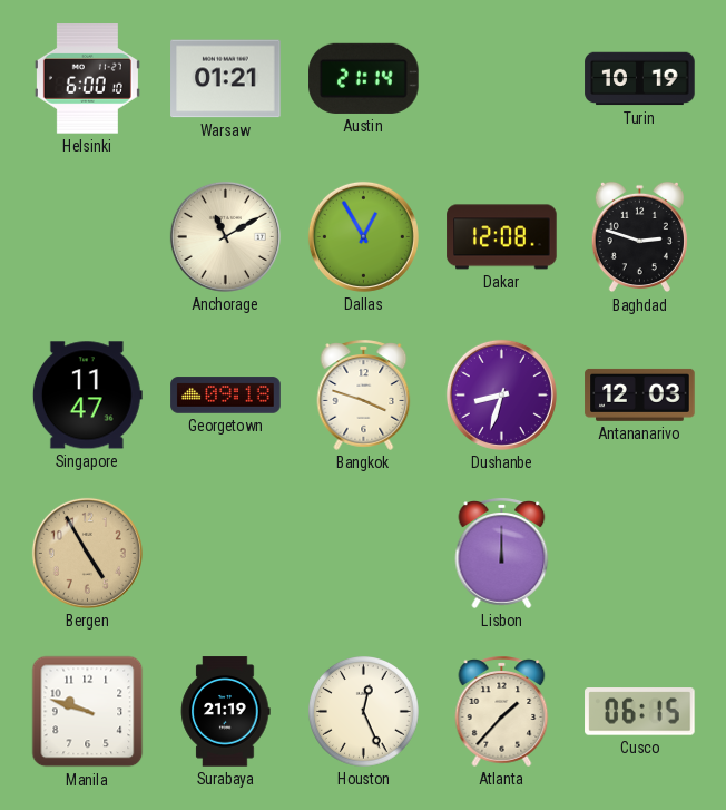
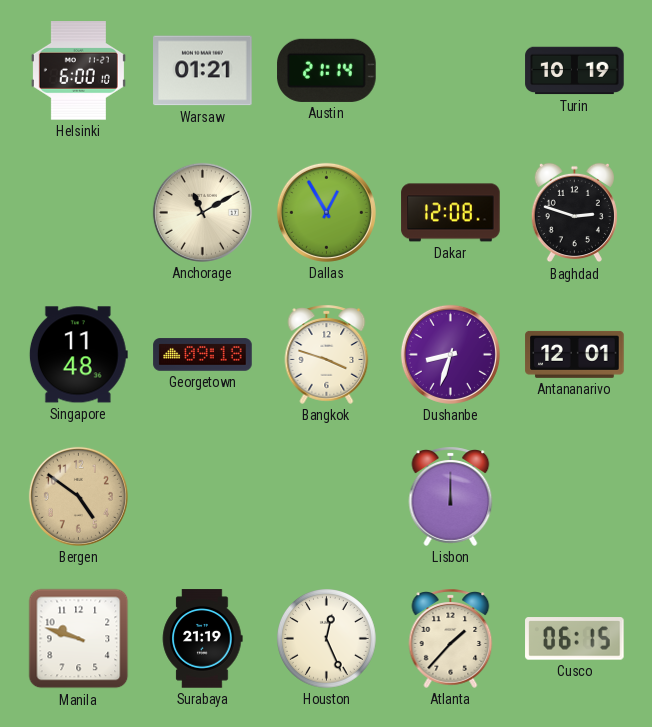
Singapore: 11:47 -> 11:48 (78, 355)
Antananarivo: 12:03 -> 12:01 (575, 354)
Bergen: 4:55 -> 4:51 (78, 496)
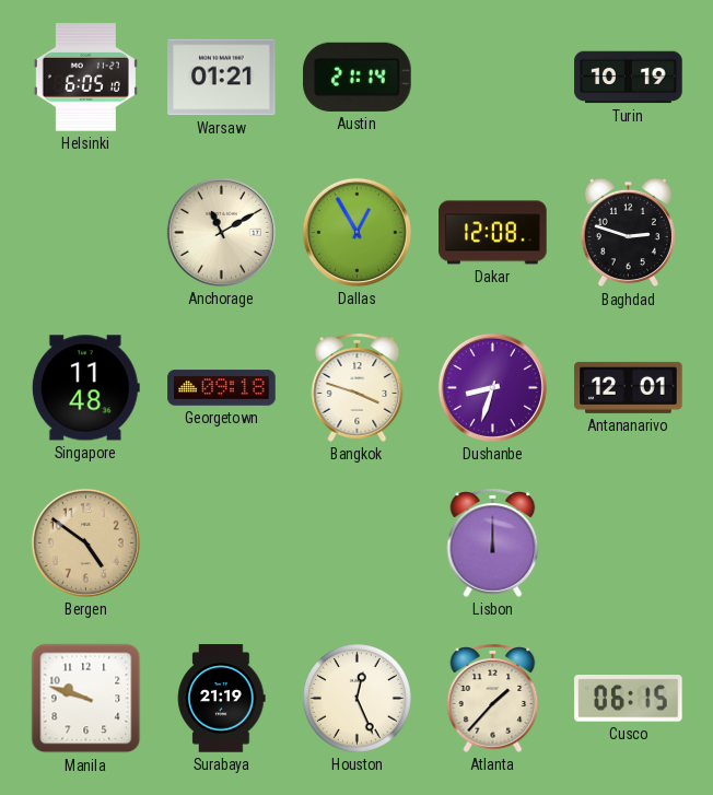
Helsinki: 6:00 -> 6:05 (85, 78)
